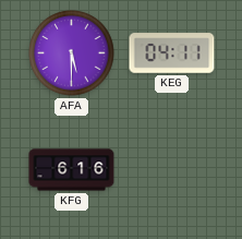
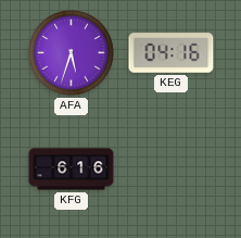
AFA: 5:30 -> 5:33 (72, 53)
KEG: 04:11 -> 04:16 (172, 53)
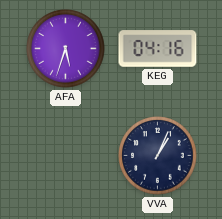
KFG: 6:16 -> none (72, 170)
VVA: none -> 1:04 (158, 156)
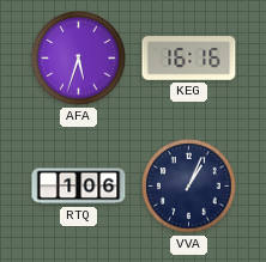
KEG: 04:16 -> 16:16 (189, 59)
RTQ: none -> 1:06 (79, 187)
